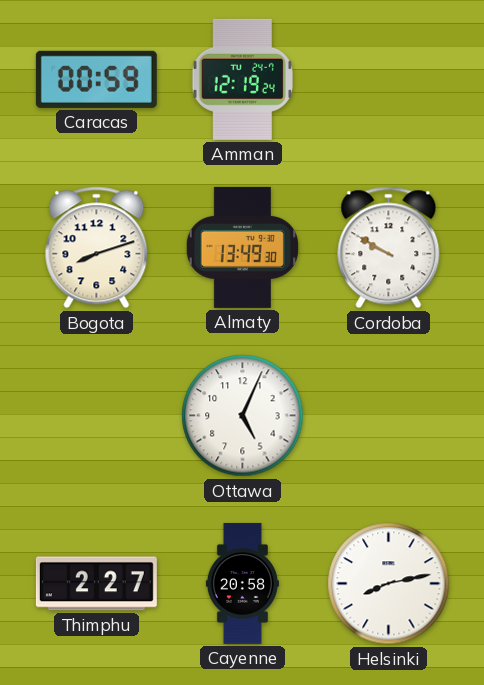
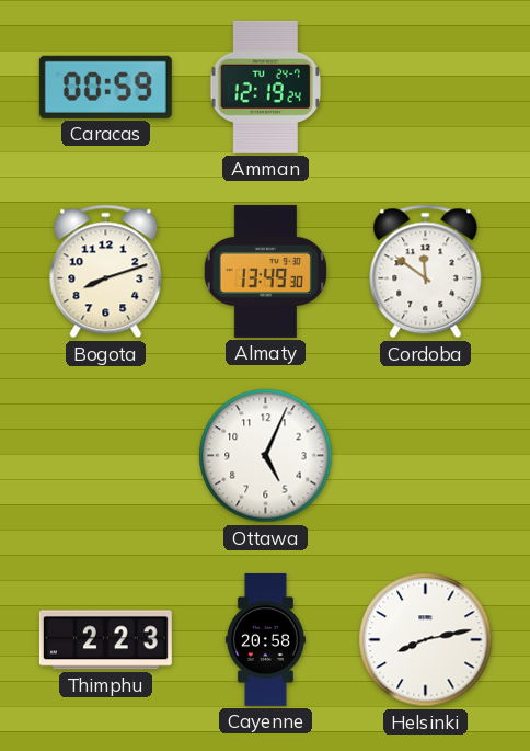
Cordoba: 9:50 -> 11:51 (426, 272)
Thimphu: 2:27 -> 2:23 (105, 640)
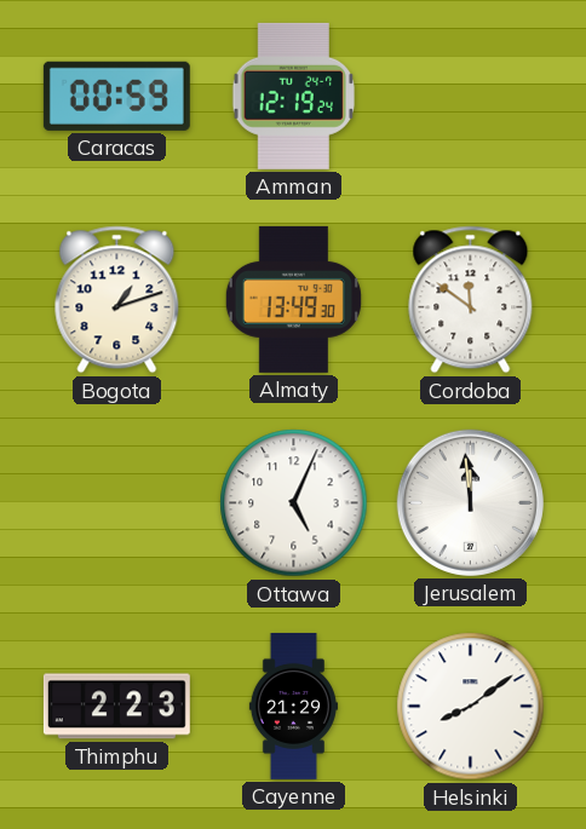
Bogota: 8:12 -> 1:12 (117, 300)
Jerusalem: none -> 11:59 (470, 502)
Cayenne: 20:58 -> 21:29 (293, 706)
Helsinki: 8:13 -> 8:09 (471, 707)
